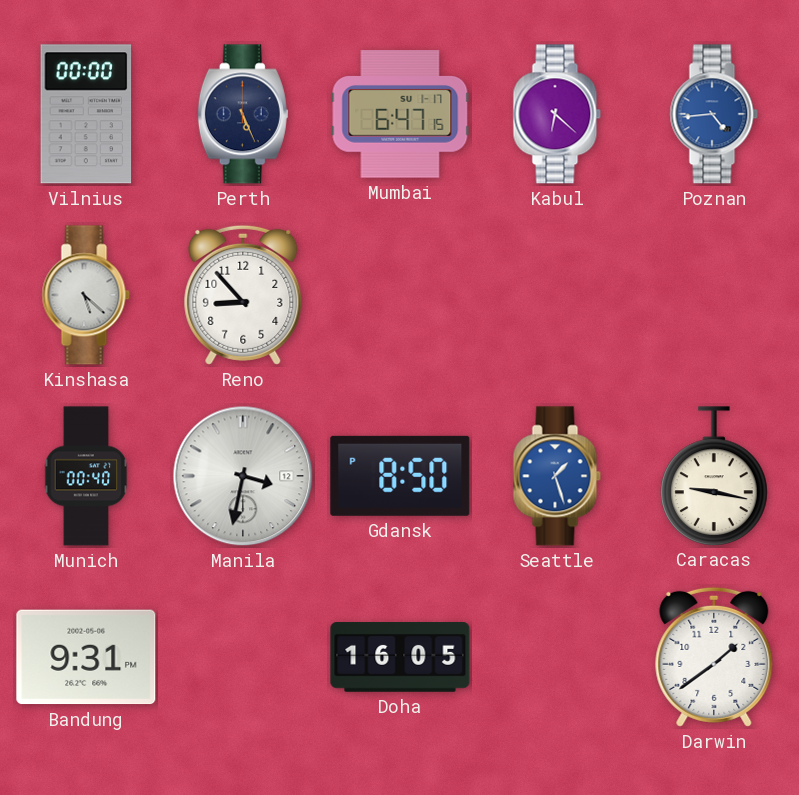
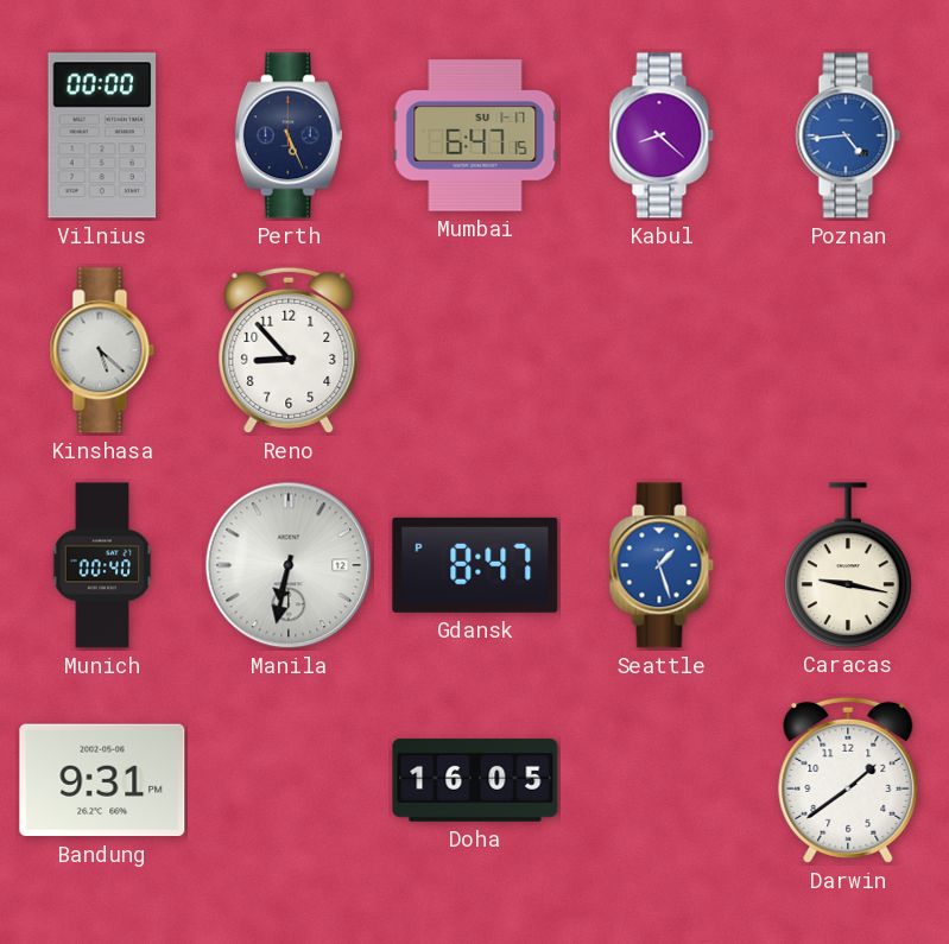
Kabul: 6:22 -> 8:22 (662, 135)
Manila: 3:32 -> 6:32 (289, 565)
Gdansk: 8:50 -> 8:47 (475, 565)
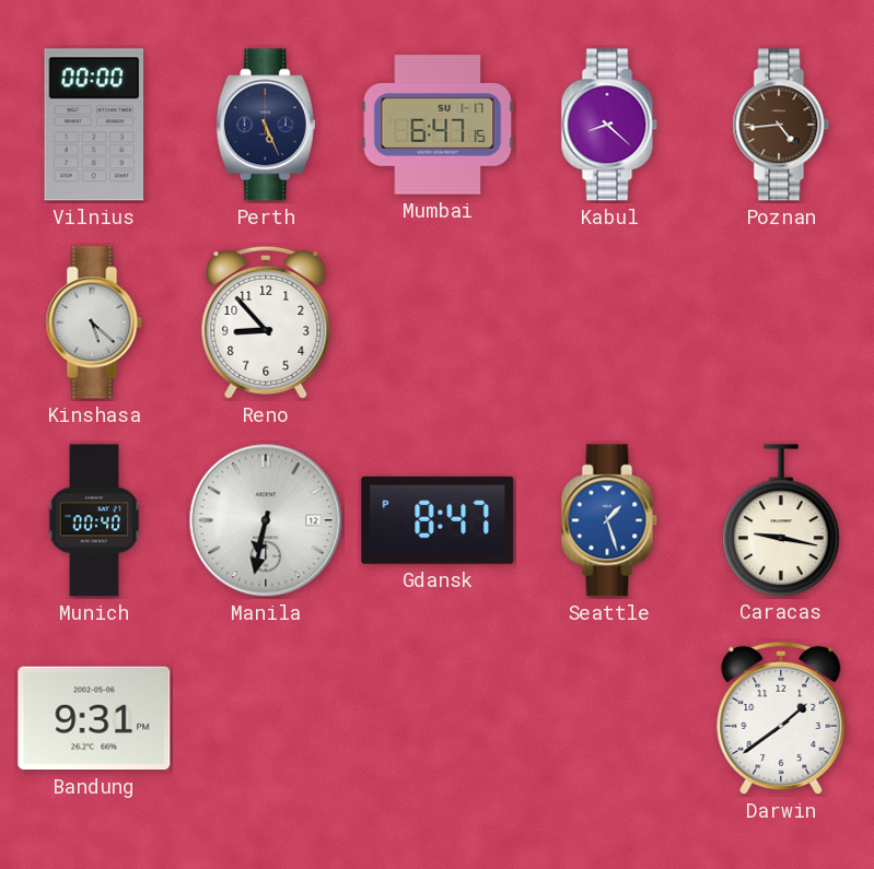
Poznan dial: blue -> brown (781, 125)
Doha: 16:05 -> none (475, 780)
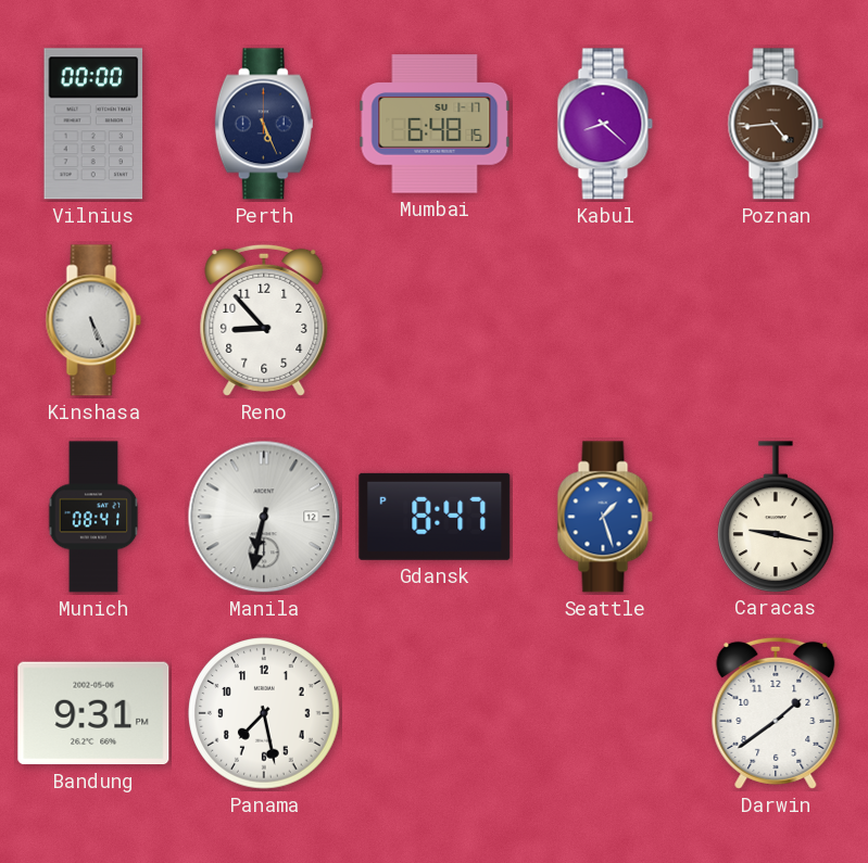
Mumbai: 6:47 -> 6:48 (435, 124)
Kinshasa: 5:22 -> 5:26 (93, 320)
Munich: 00:40 -> 08:41 (93, 517)
Panama: none -> 7:28 (264, 713)
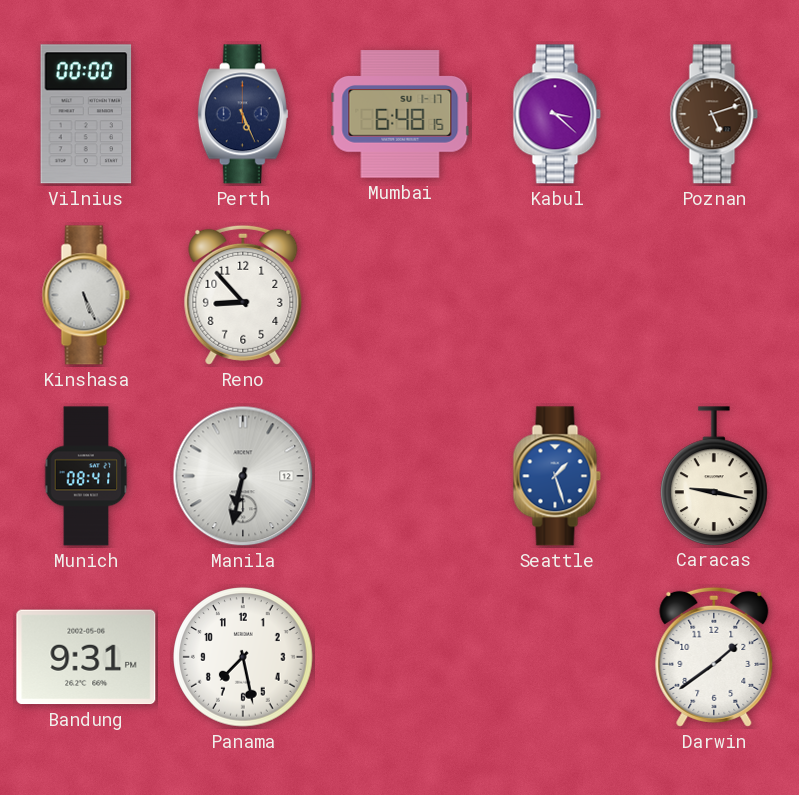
Kabul: 8:22 -> 3:22 (557, 114)
Poznan: 4:44 -> 5:12 (714, 114)
Gdansk: 8:47 -> none (435, 517)
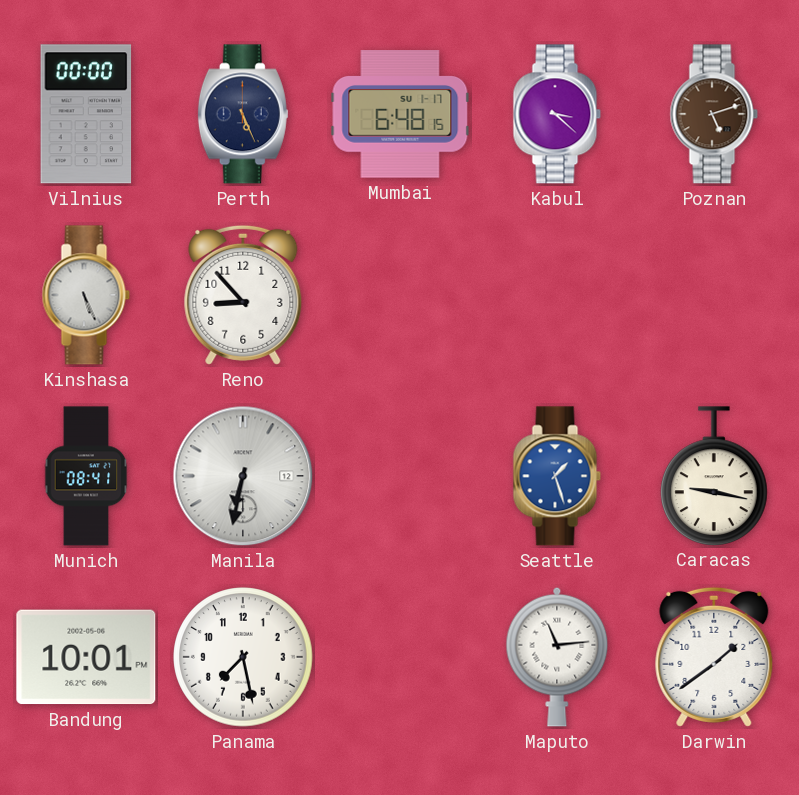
Bandung: 9:31 -> 10:01 (86, 657)
Maputo: none -> 11:14 (557, 657)
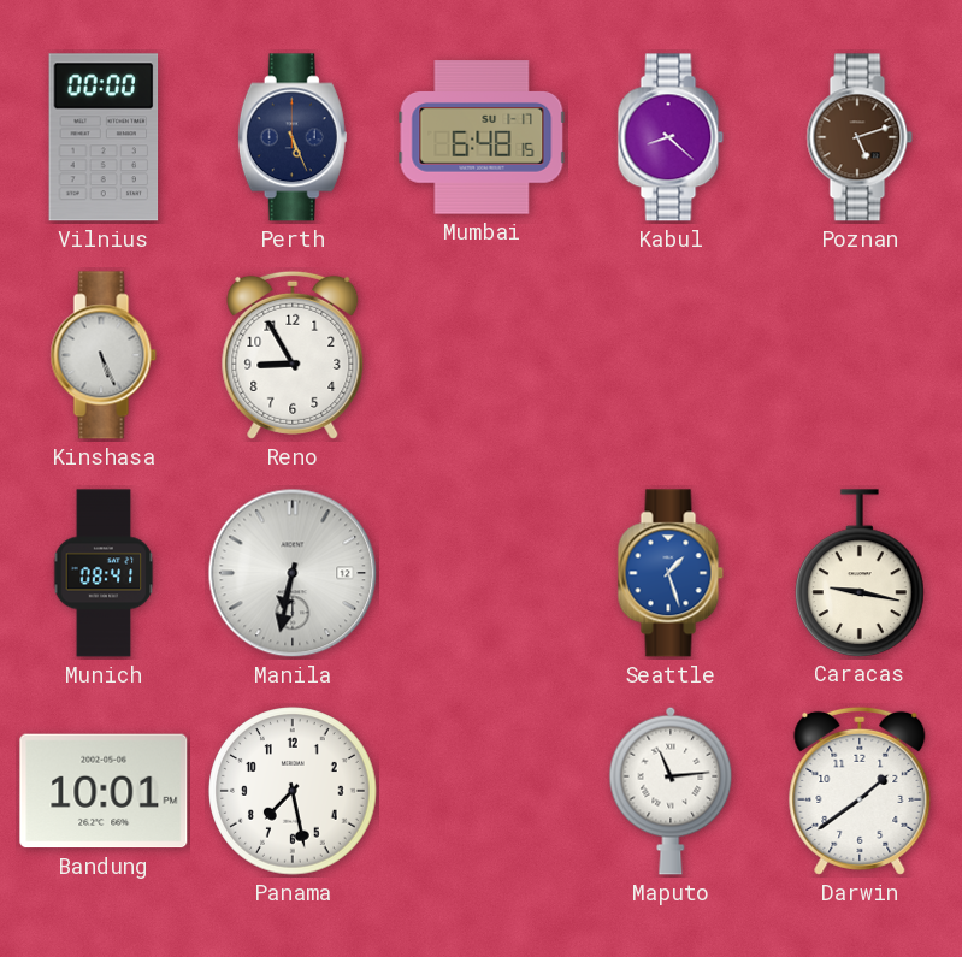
Kabul: 3:22 -> 8:22 (671, 137)
Reno: 8:53 -> 8:55 (293, 355)
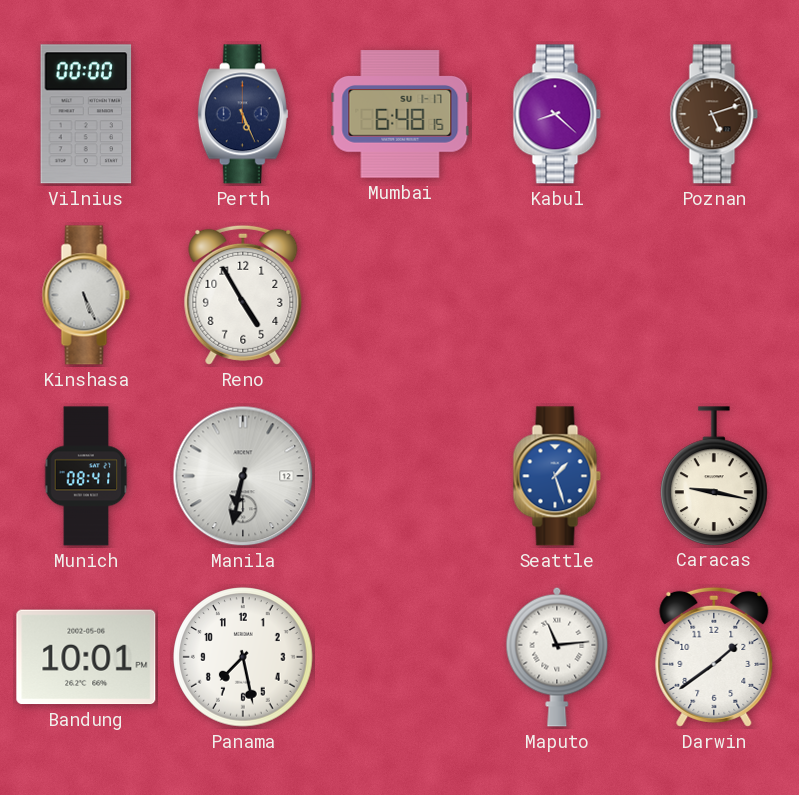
Reno: 8:55 -> 4:55 (243, 295)
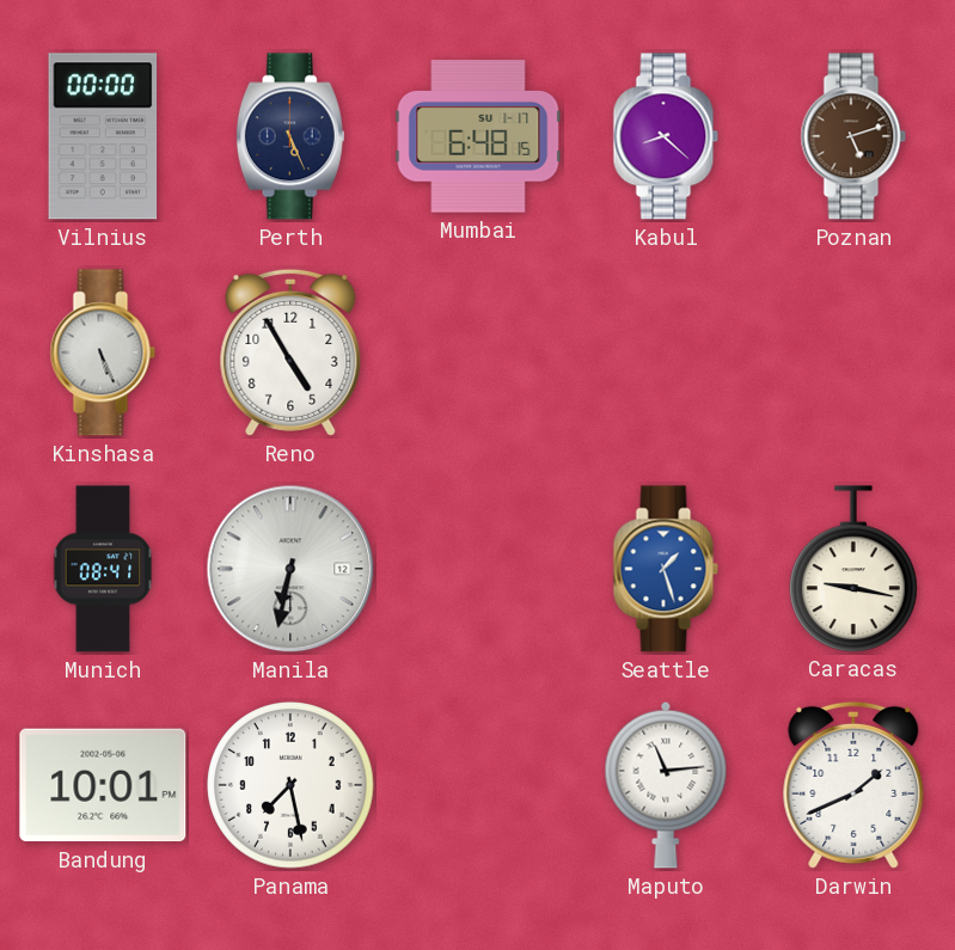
Darwin: 1:39 -> 1:41 (853, 785)
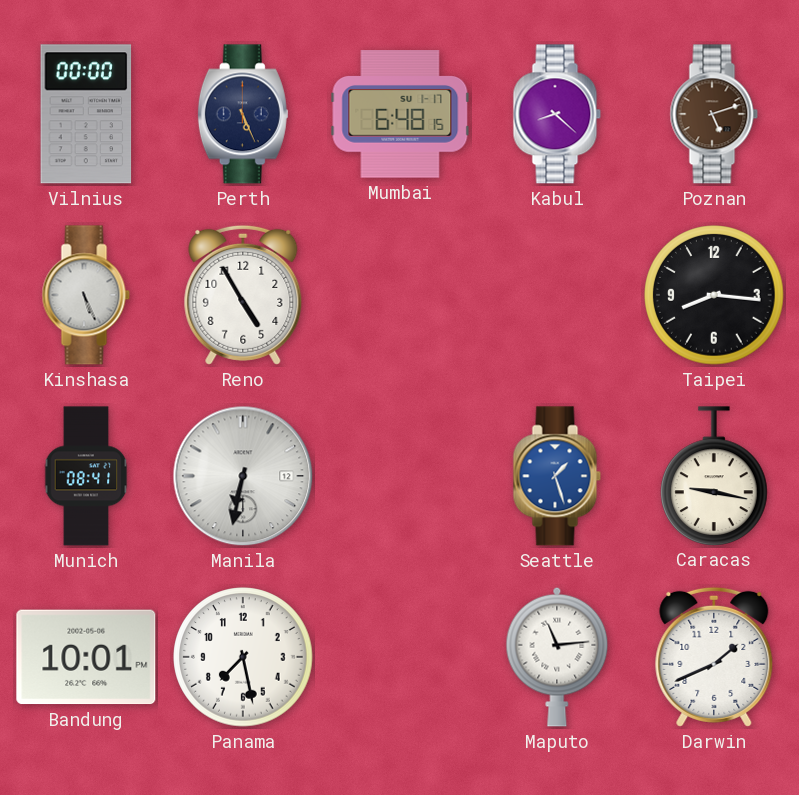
Taipei: none -> 8:16 (714, 295)
